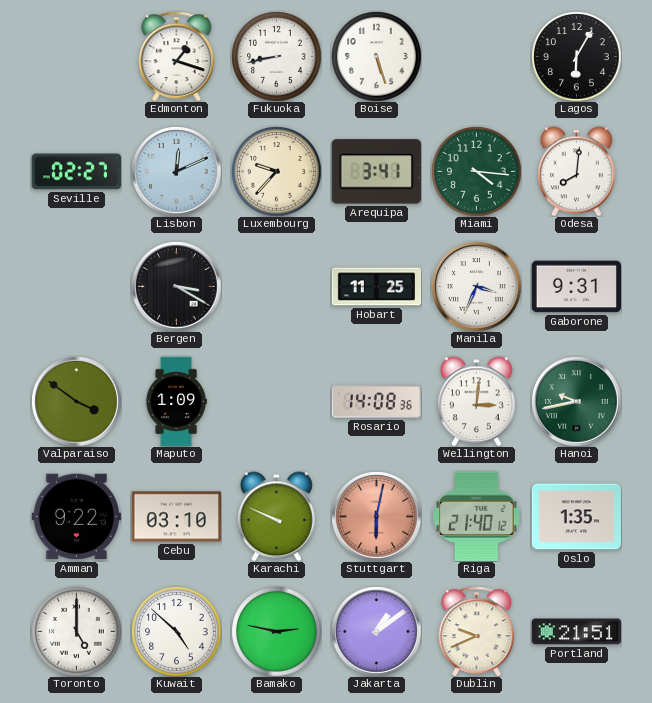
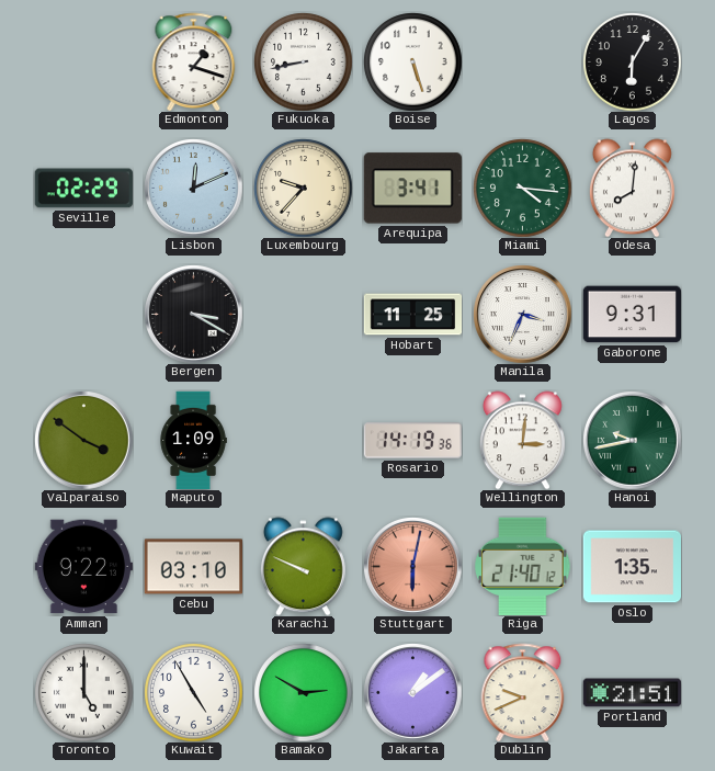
Seville: 02:27 -> 02:29 (83, 189)
Rosario: 14:08 -> 14:19 (412, 441)
Kuwait: 4:52 -> 4:55 (193, 692)
Bamako: 2:47 -> 2:50 (303, 692)
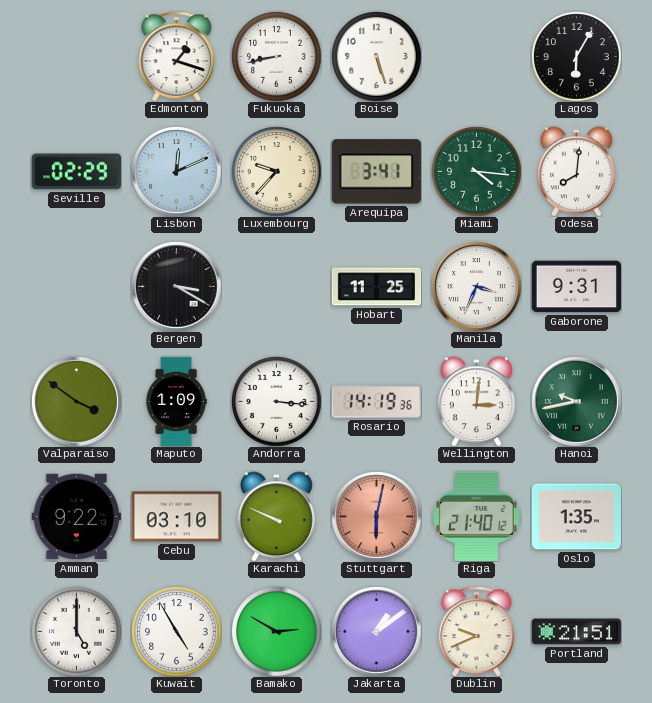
Andorra: none -> 3:16 (276, 401)
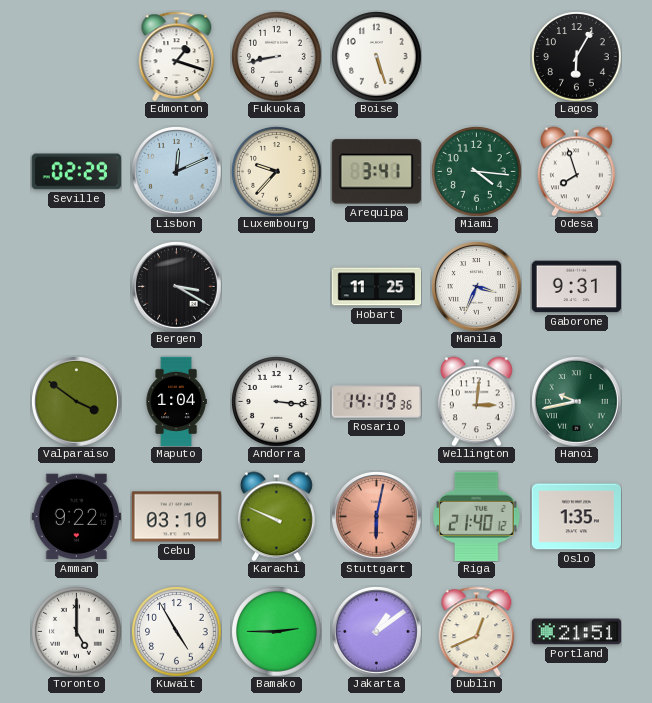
Odesa: 8:01 -> 7:57 (576, 171)
Maputo: 1:09 -> 1:04 (176, 401)
Bamako: 2:50 -> 2:45 (276, 631)
Dublin: 9:41 -> 12:41 (477, 631)
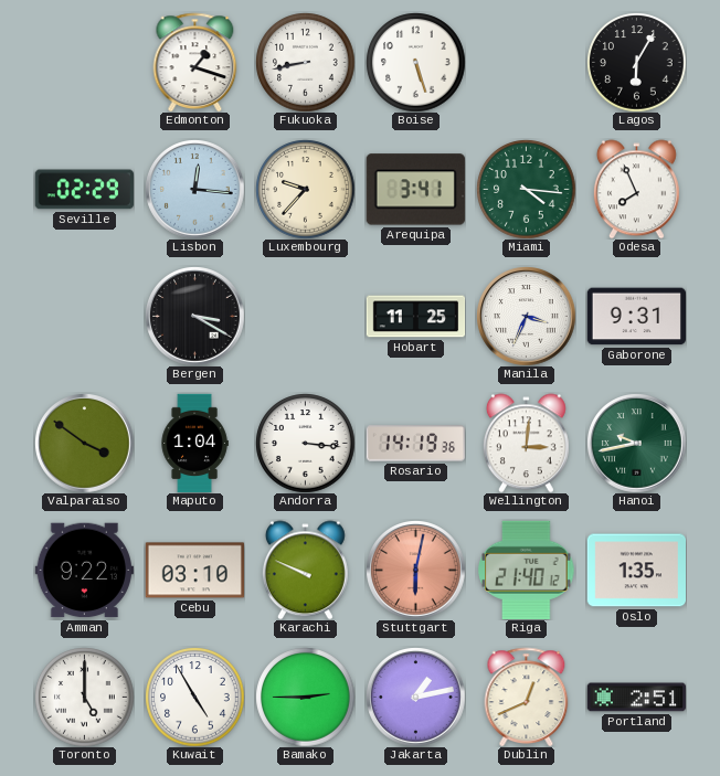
Lisbon: 12:11 -> 12:16 (194, 189)
Odesa: 7:57 -> 7:56 (636, 189)
Jakarta: 1:09 -> 1:13 (415, 697)
Portland: 21:51 -> 2:51 (636, 698)
